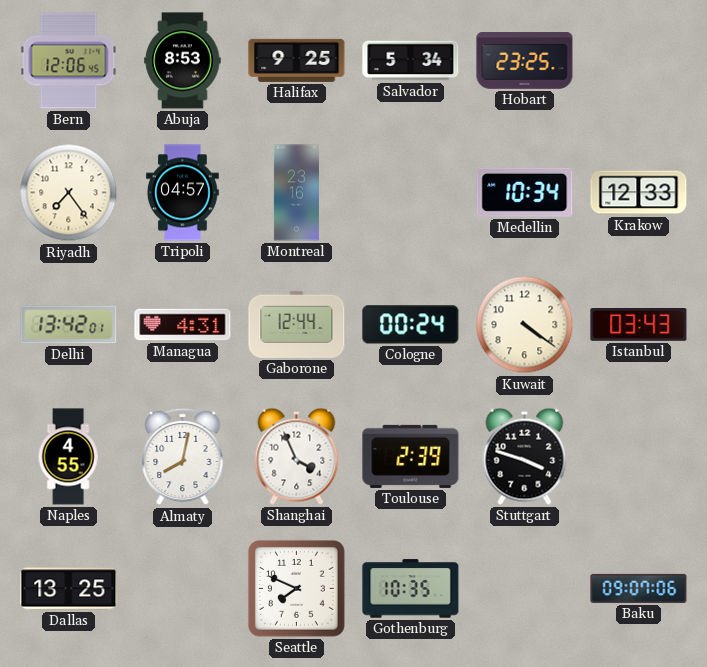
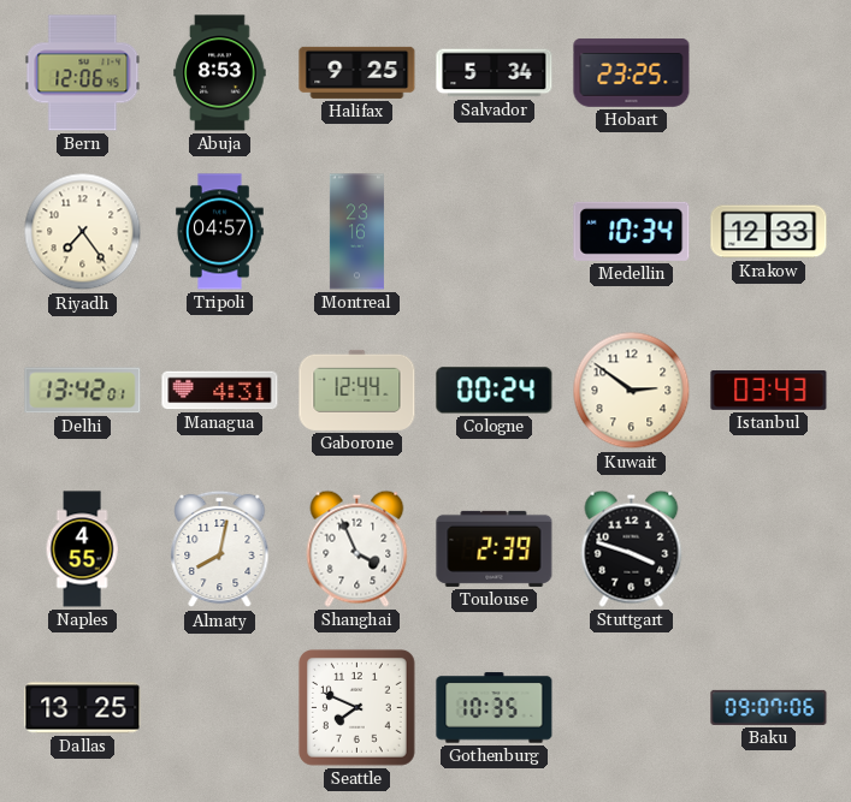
Kuwait: 4:21 -> 2:51 (632, 391)
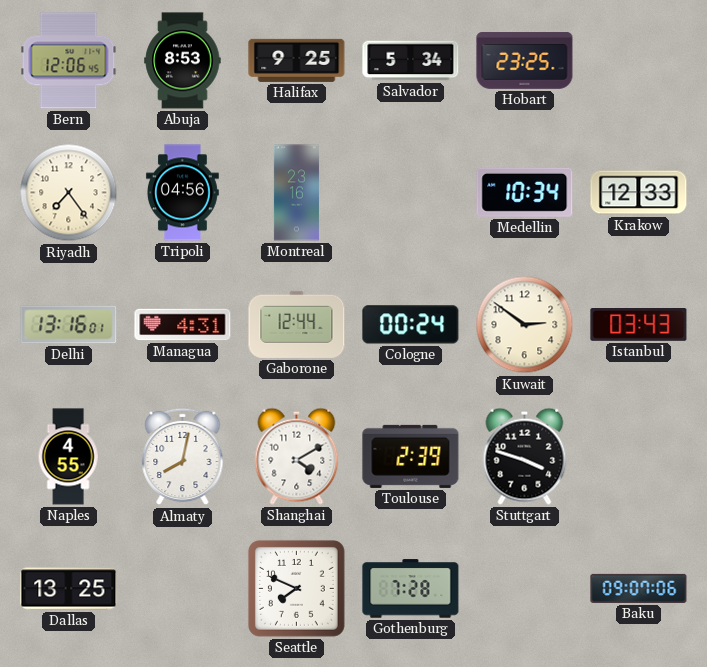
Tripoli: 04:57 -> 04:56 (183, 193)
Delhi: 13:42 -> 13:16 (69, 325)
Shanghai: 3:56 -> 4:10 (297, 456)
Gothenburg: 10:35 -> 7:28 (411, 589)
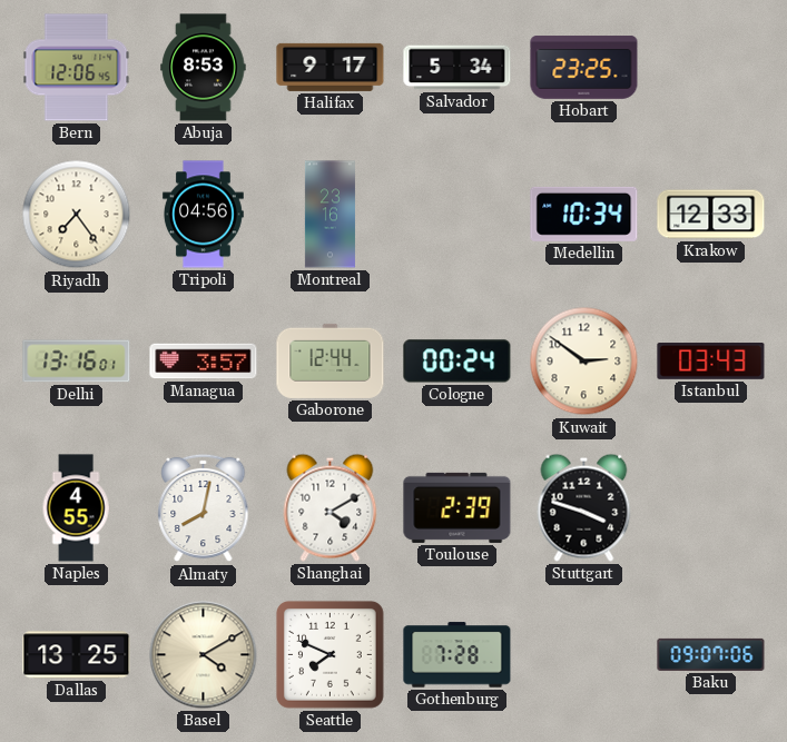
Halifax: 9:25 -> 9:17 (331, 67)
Managua: 4:31 -> 3:57 (204, 362)
Basel: none -> 4:10 (204, 655)
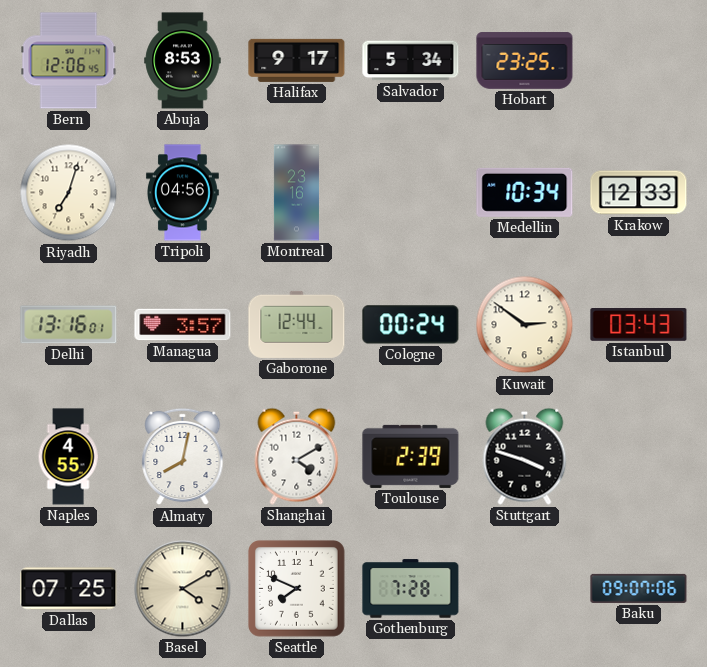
Riyadh: 7:24 -> 7:03 (69, 193)
Dallas: 13:25 -> 07:25 (69, 589)
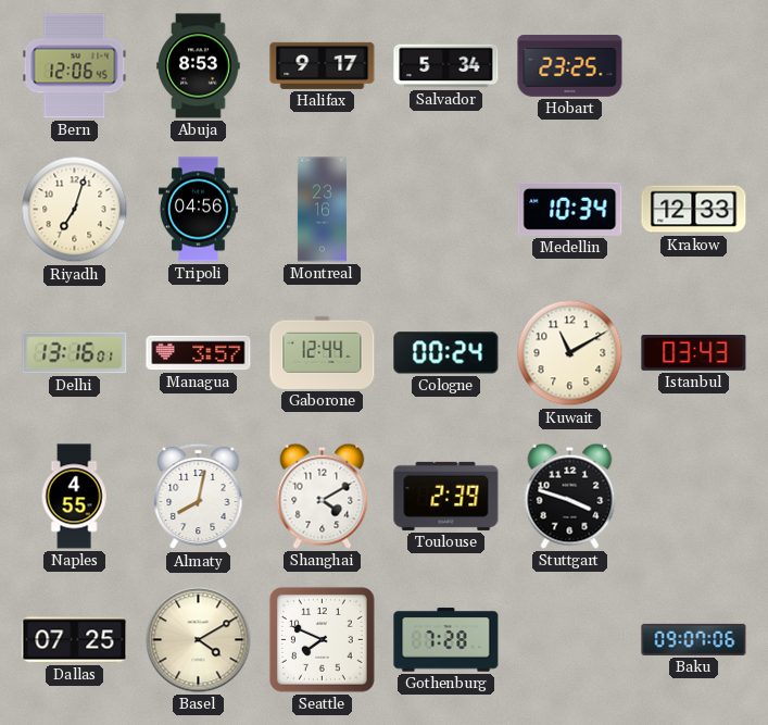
Kuwait: 2:51 -> 11:10 (570, 353)
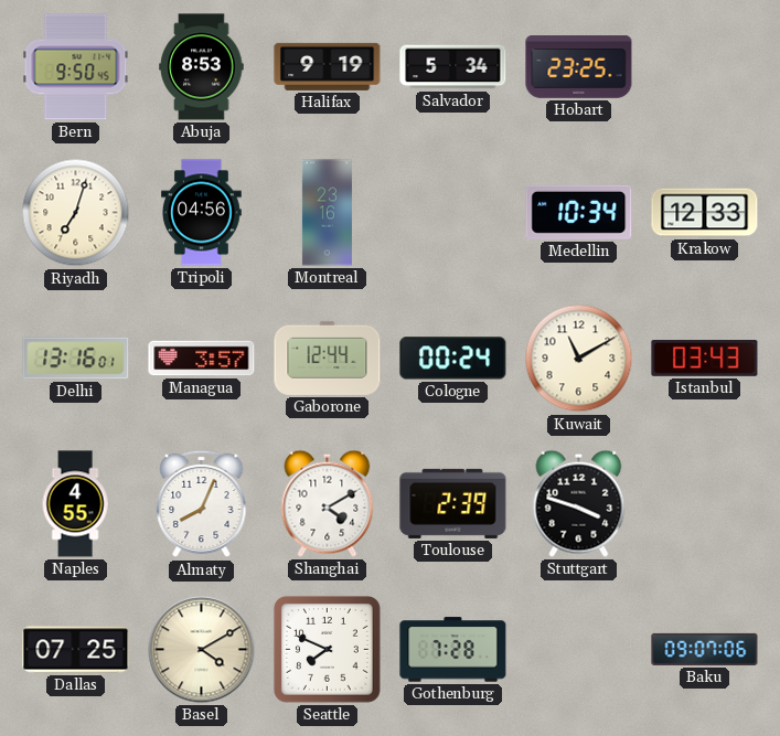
Bern: 12:06 -> 9:50 (76, 67)
Halifax: 9:17 -> 9:19 (328, 66)
Almaty: 8:02 -> 8:04 (202, 504)
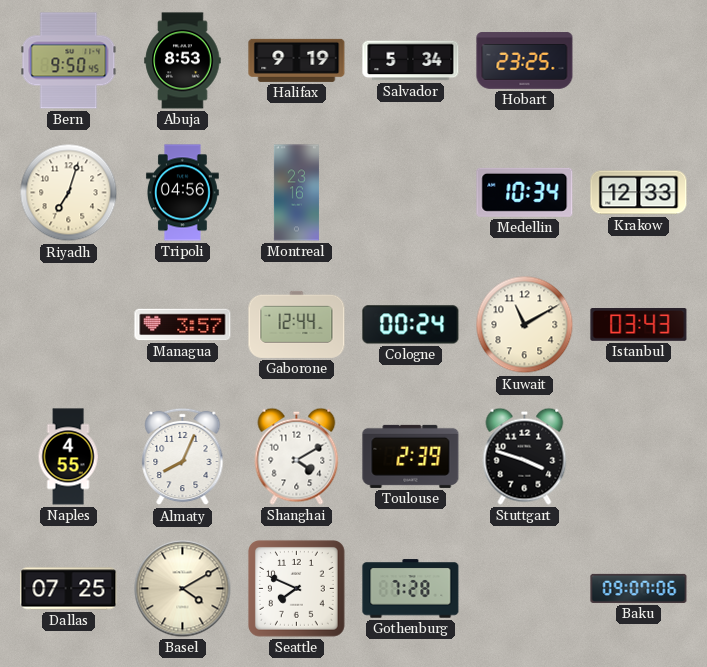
Delhi: 13:16 -> none (76, 359)
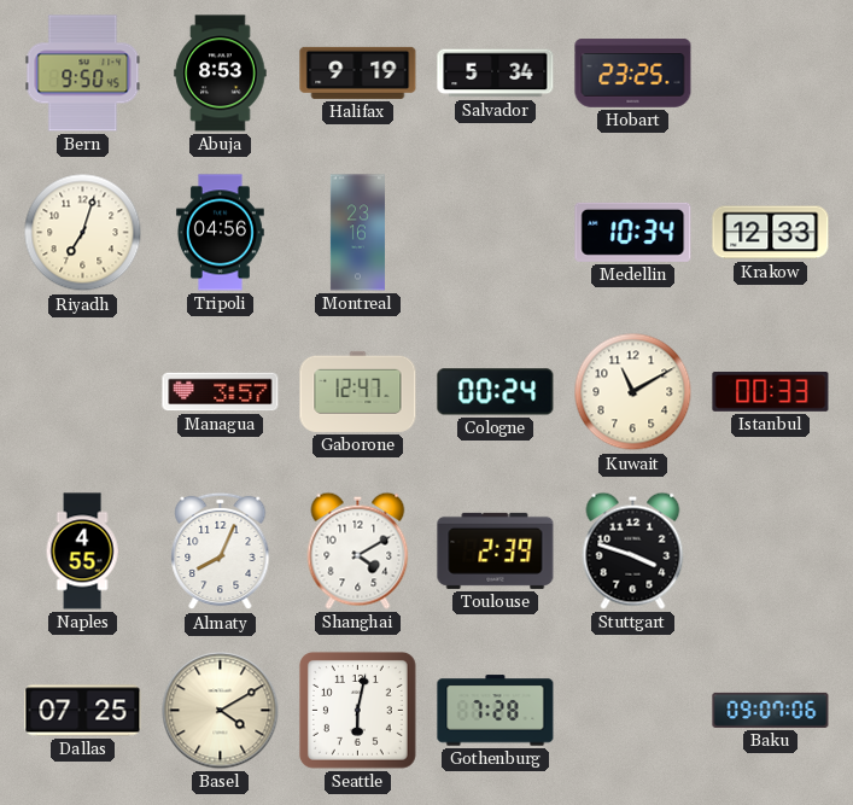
Gaborone: 12:44 -> 12:47 (358, 391)
Istanbul: 03:43 -> 00:33 (771, 392)
Seattle: 7:49 -> 6:02 (357, 710)
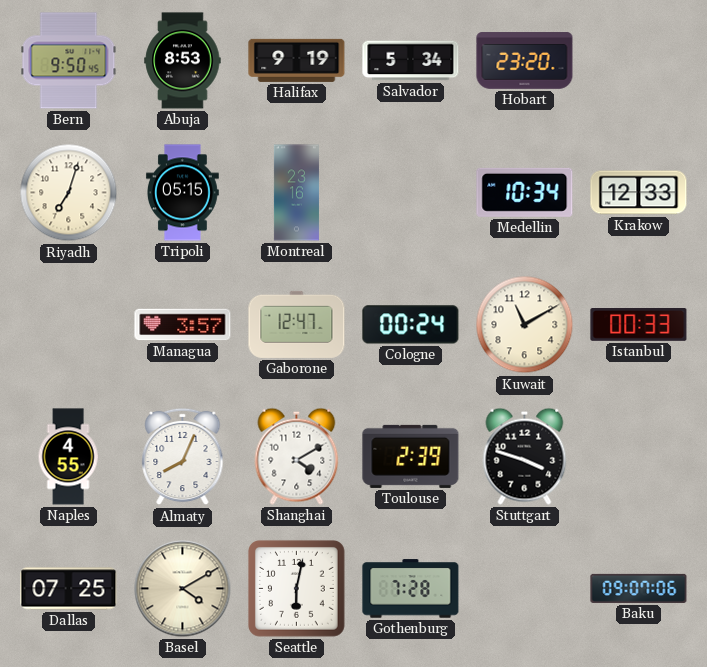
Hobart: 23:25 -> 23:20 (525, 61)
Tripoli: 04:56 -> 05:15 (183, 193)
